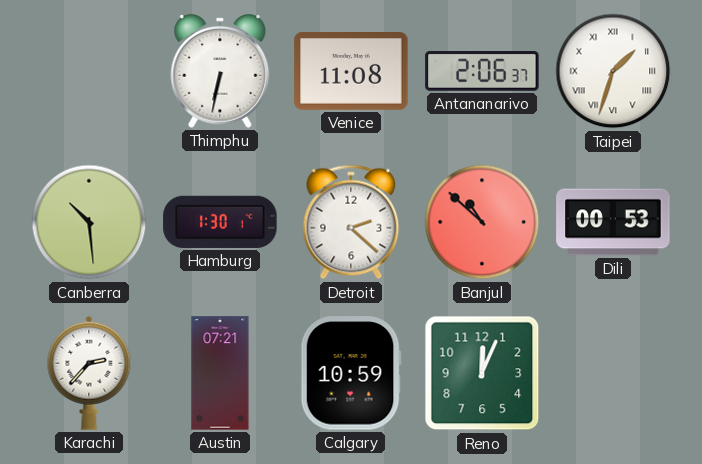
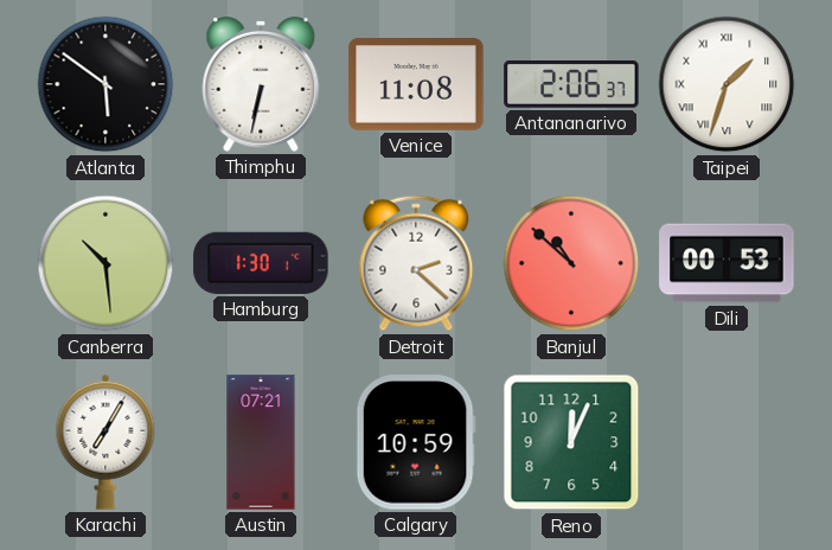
Atlanta: none -> 5:51 (105, 84)
Karachi: 2:37 -> 7:05 (105, 442)
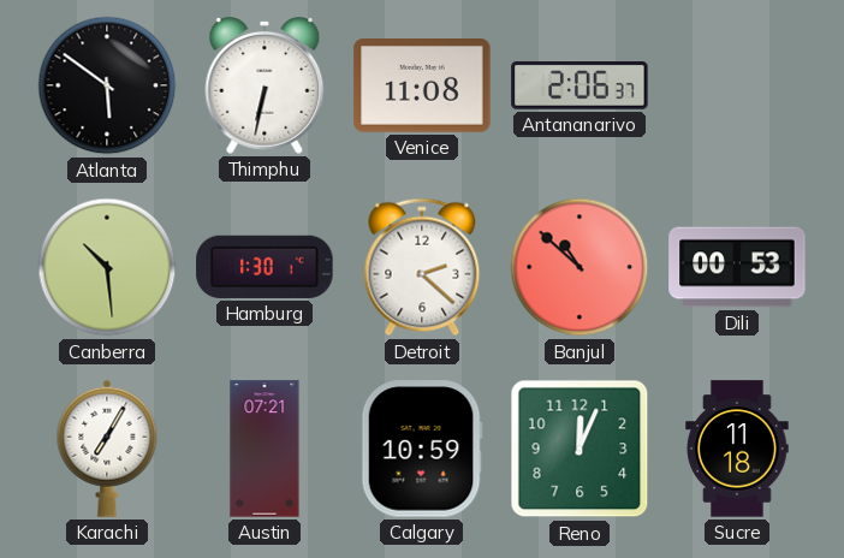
Taipei: 1:33 -> none (727, 84)
Sucre: none -> 11:18 (737, 449)
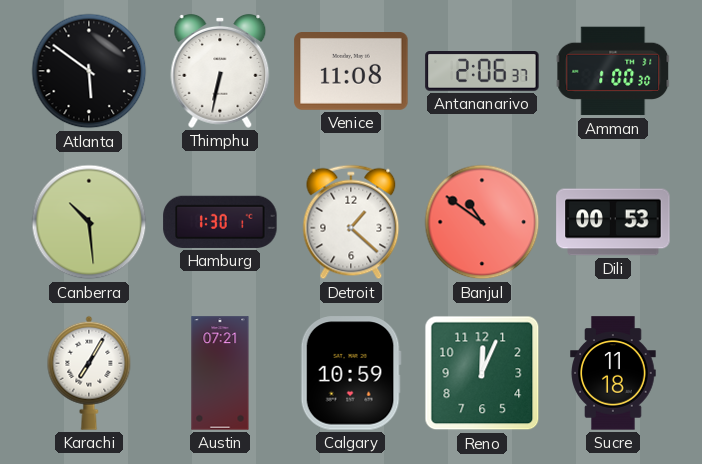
Amman: none -> 1:00 (613, 71)
Detroit: 2:22 -> 1:22 (351, 222)
Banjul: 10:52 -> 10:51 (482, 222)
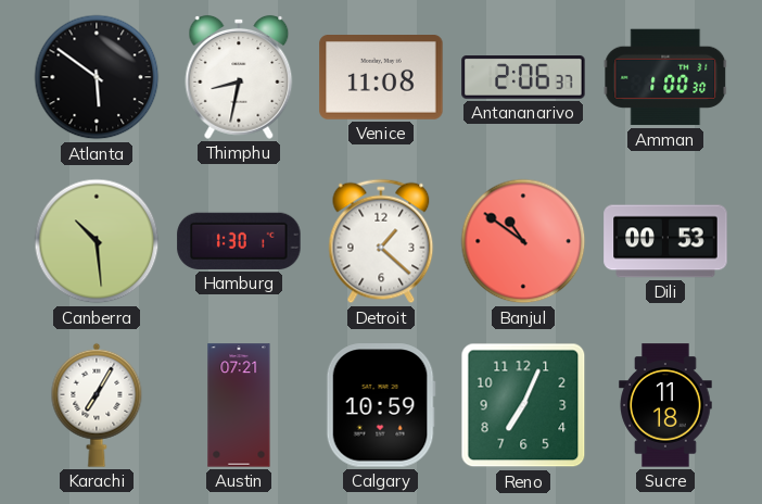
Thimphu: 6:32 -> 8:32 (239, 77)
Reno: 12:04 -> 7:04 (523, 405)
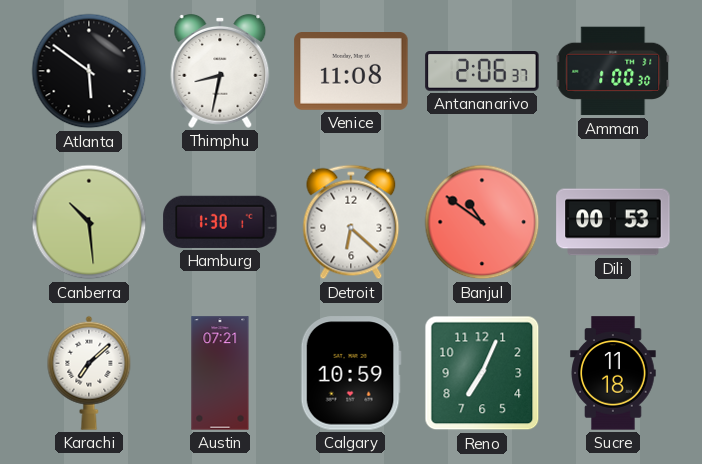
Detroit: 1:22 -> 6:22 (351, 222)
Karachi: 7:05 -> 7:08 (89, 373)
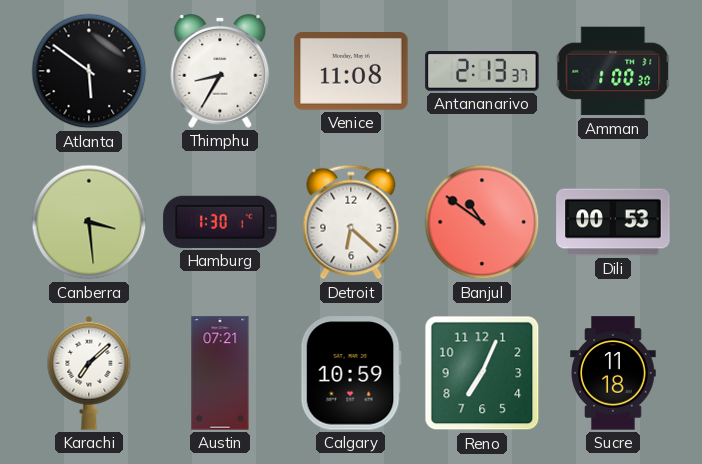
Thimphu: 8:32 -> 8:35 (220, 71)
Antananarivo: 2:06 -> 2:13 (482, 71)
Canberra: 10:29 -> 3:29 (89, 222)
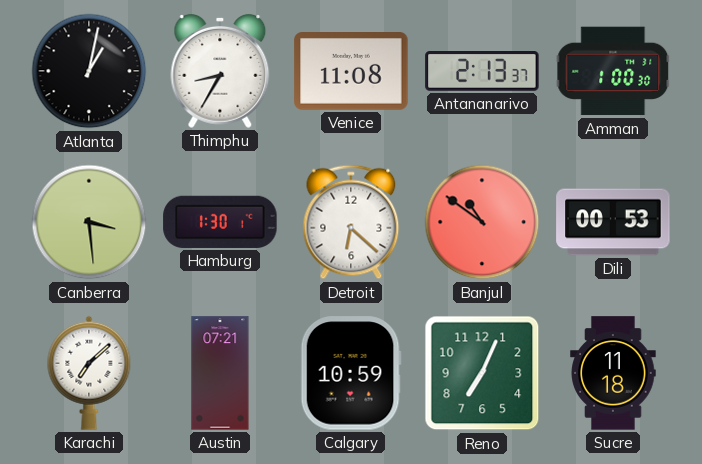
Atlanta: 5:51 -> 1:02 (89, 71)
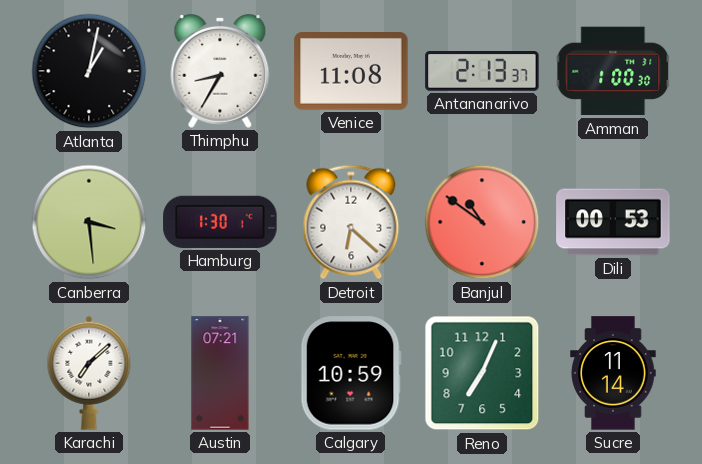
Sucre: 11:18 -> 11:14 (613, 373)
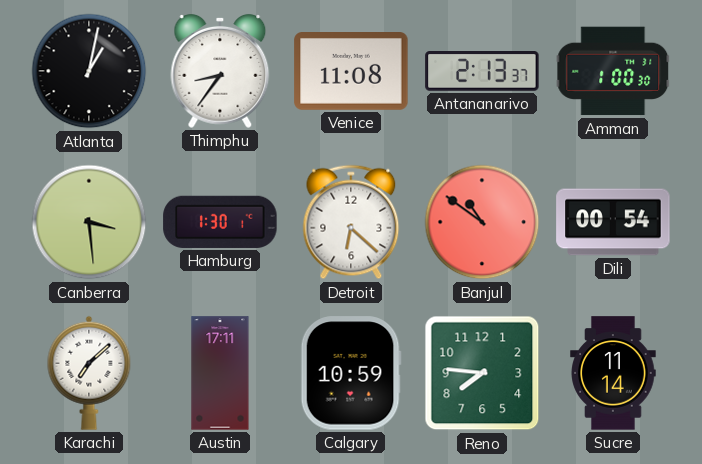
Thimphu: 8:35 -> 8:36 (220, 71)
Dili: 00:53 -> 00:54 (613, 222)
Austin: 07:21 -> 17:11 (220, 373)
Reno: 7:04 -> 7:46 (482, 373)
